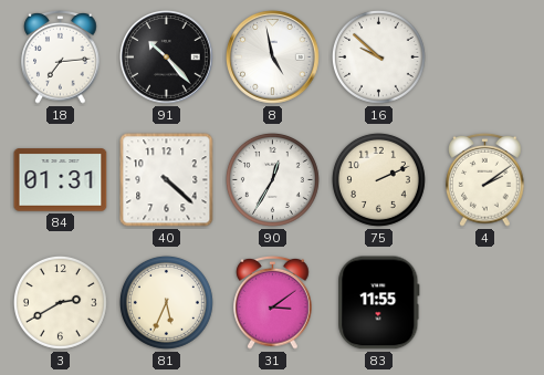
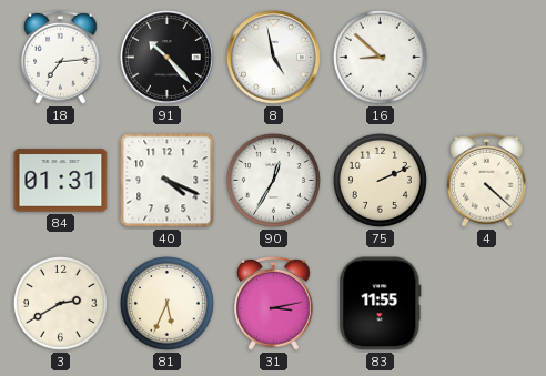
16: 9:52 -> 8:52 (380, 57)
40: 4:22 -> 4:19 (168, 181)
4: 2:09 -> 4:22 (487, 180)
31: 3:09 -> 3:13 (274, 303)
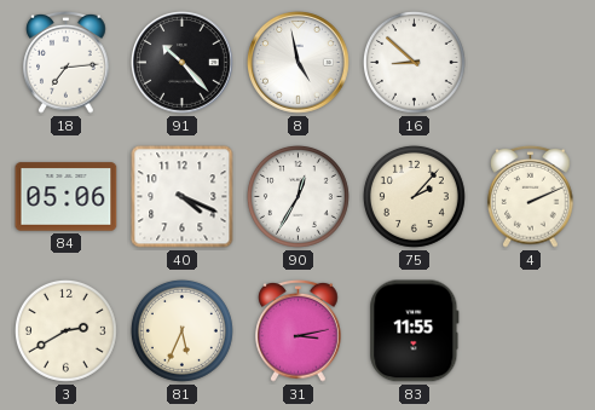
84: 01:31 -> 05:06 (67, 197)
75: 2:11 -> 2:07 (414, 196)
4: 4:22 -> 2:11 (531, 196)
